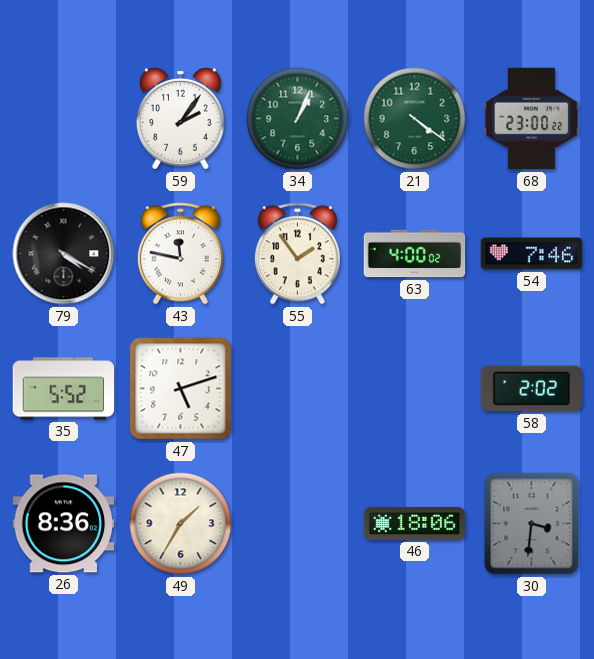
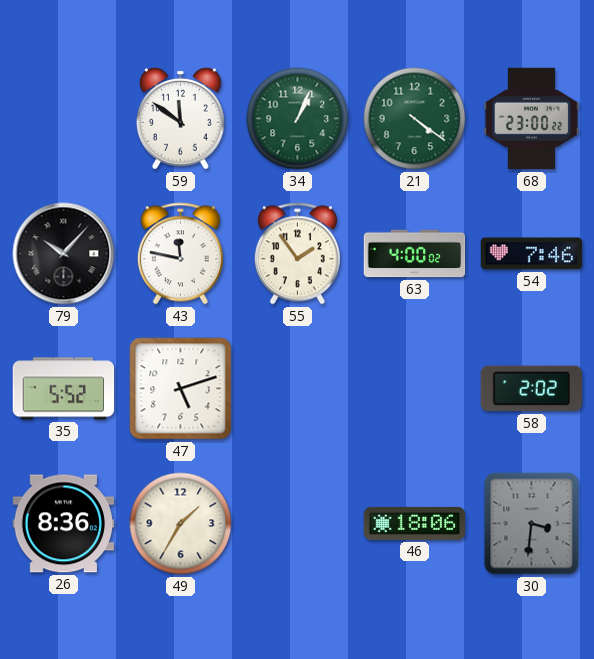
59: 2:06 -> 11:51 (181, 119)
79: 4:20 -> 10:07 (64, 254)
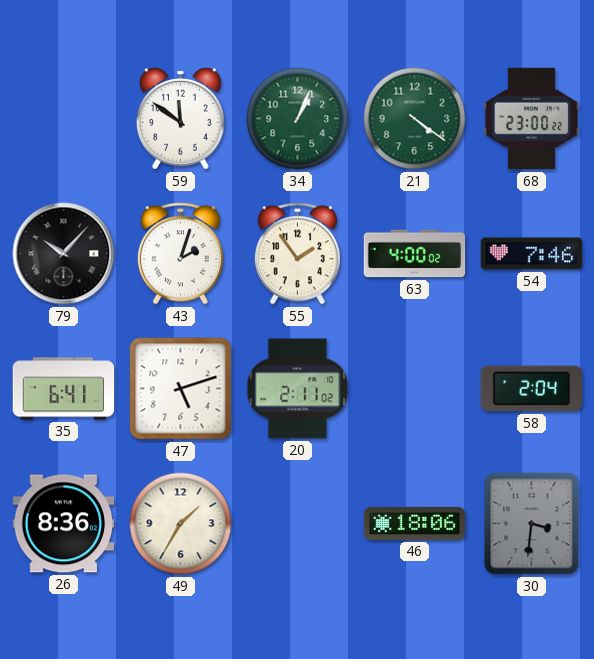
43: 11:47 -> 2:03 (180, 254)
35: 5:52 -> 6:41 (64, 389)
20: none -> 2:11 (298, 389)
58: 2:02 -> 2:04 (531, 389)
